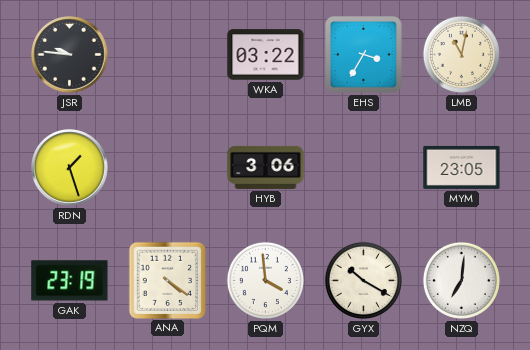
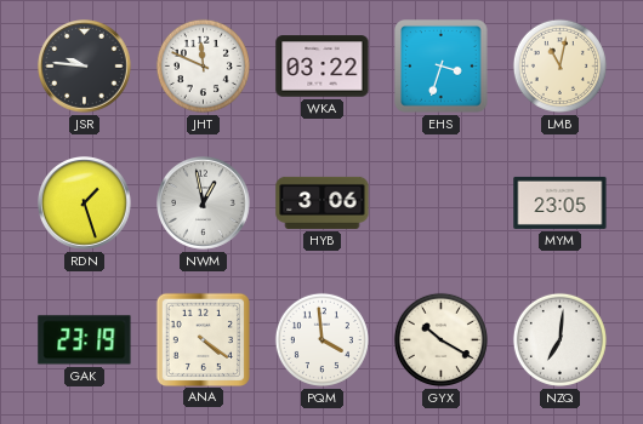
JHT: none -> 11:49 (203, 65)
EHS: 3:35 -> 3:33 (442, 67)
NWM: none -> 12:58 (204, 204)
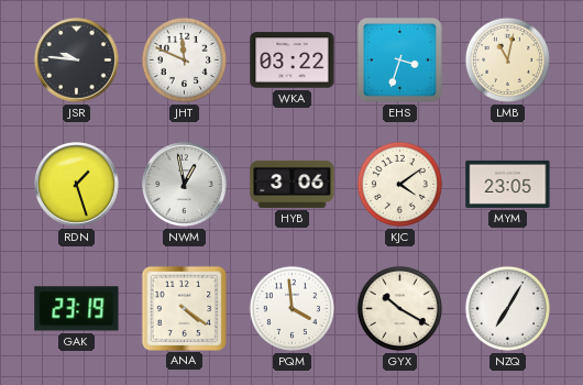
KJC: none -> 4:09 (399, 184)
NZQ: 7:01 -> 7:05 (507, 308)
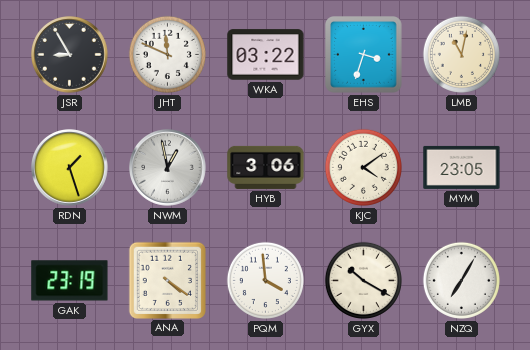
JSR: 9:46 -> 8:55 (70, 55)
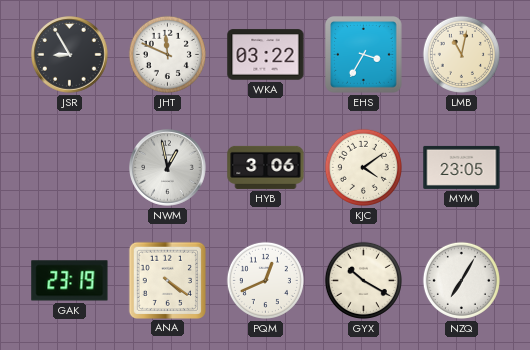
EHS: 3:33 -> 3:35 (364, 55)
RDN: 1:27 -> none (70, 168)
PQM: 3:59 -> 12:41 (265, 280)
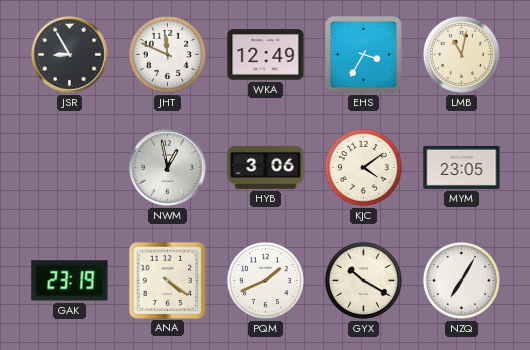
WKA: 03:22 -> 12:49 (266, 55)
PQM: 12:41 -> 1:41 (265, 280)
